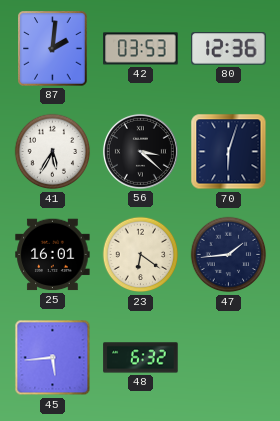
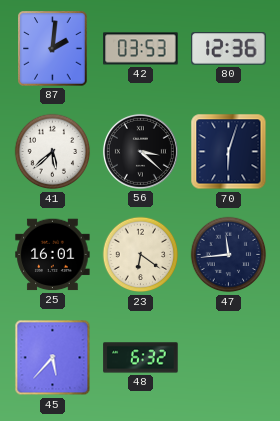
41: 5:35 -> 5:38 (53, 152)
47: 1:44 -> 11:44 (229, 255)
45: 5:44 -> 5:37 (53, 358)
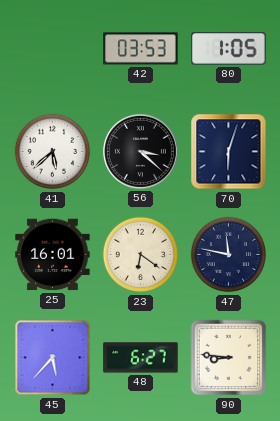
87: 2:01 -> none (53, 49)
80: 12:36 -> 1:05 (229, 49)
47: 11:44 -> 11:47 (229, 255)
48: 6:32 -> 6:27 (141, 358)
90: none -> 8:46 (229, 358)
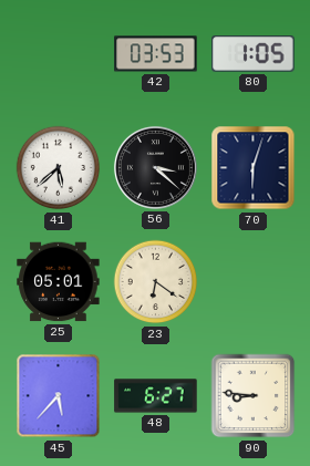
25: 16:01 -> 05:01 (59, 282)
47: 11:47 -> none (229, 255)
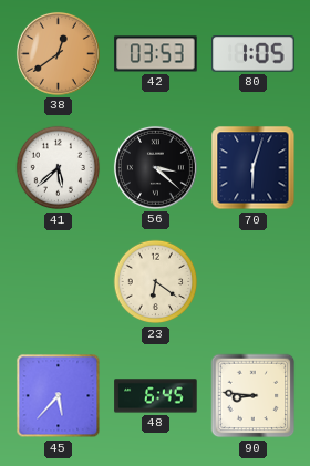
38: none -> 12:39 (58, 53)
25: 05:01 -> none (59, 282)
48: 6:27 -> 6:45 (156, 396)
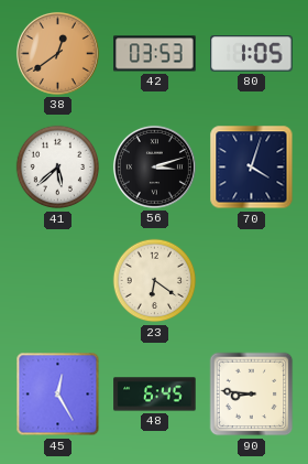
56: 3:22 -> 3:12 (154, 166)
70: 6:03 -> 4:03 (252, 168)
45: 5:37 -> 12:25 (58, 395)
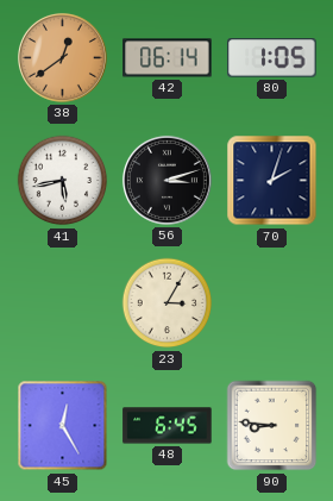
42: 03:53 -> 06:14 (168, 58)
41: 5:38 -> 5:43 (63, 181)
70: 4:03 -> 2:03 (272, 181)
23: 6:21 -> 3:05 (168, 303)
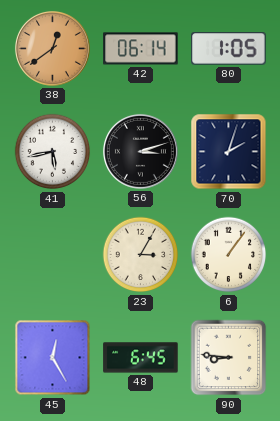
6: none -> 1:06 (229, 255)
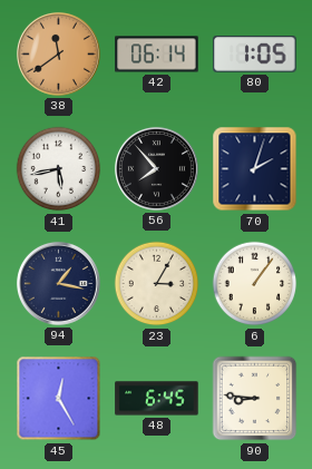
38: 12:39 -> 11:39 (58, 53)
56: 3:12 -> 7:53 (156, 168)
94: none -> 1:17 (58, 283)
